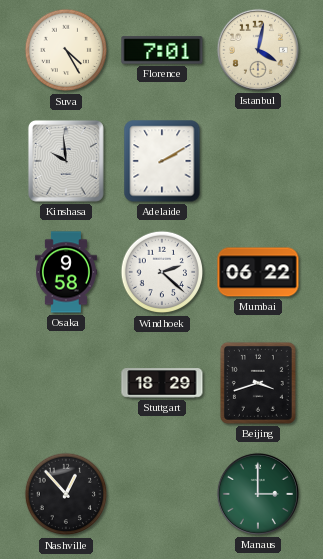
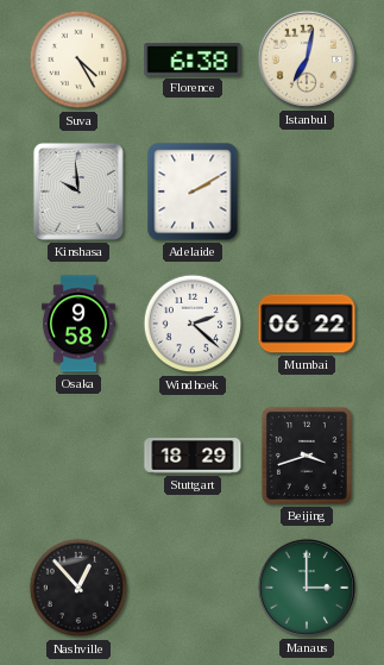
Florence: 7:01 -> 6:38 (193, 59)
Istanbul: 4:02 -> 7:02 (307, 59)
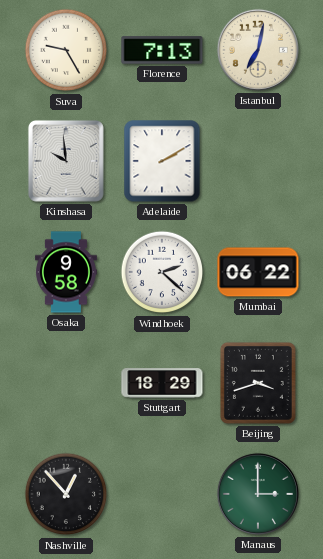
Suva: 4:25 -> 9:25 (66, 50)
Florence: 6:38 -> 7:13 (162, 50)
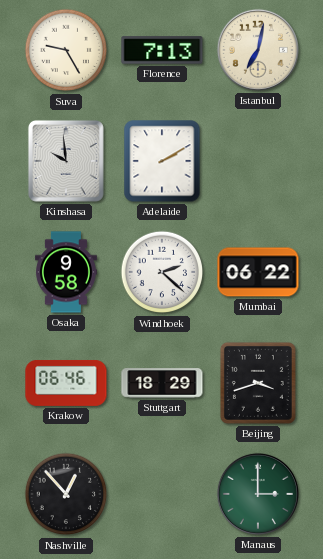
Krakow: none -> 06:46 (66, 383)
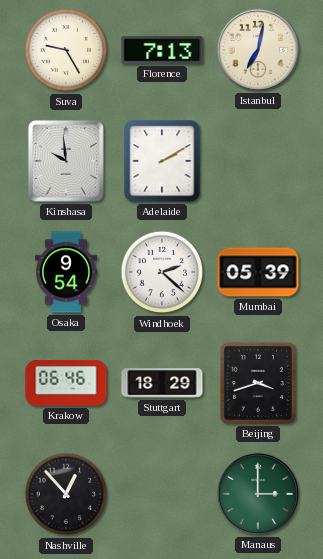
Osaka: 9:58 -> 9:54 (66, 272)
Mumbai: 06:22 -> 05:39 (258, 272)
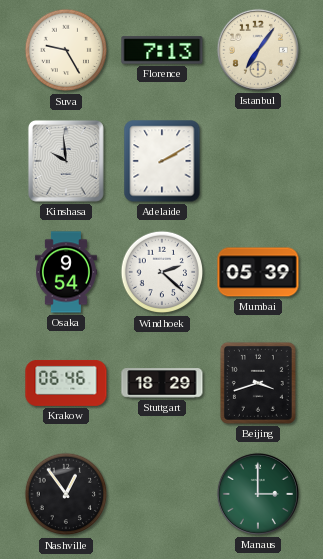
Istanbul: 7:02 -> 7:06 (258, 50)
Nashville: 12:53 -> 12:54 (66, 494)
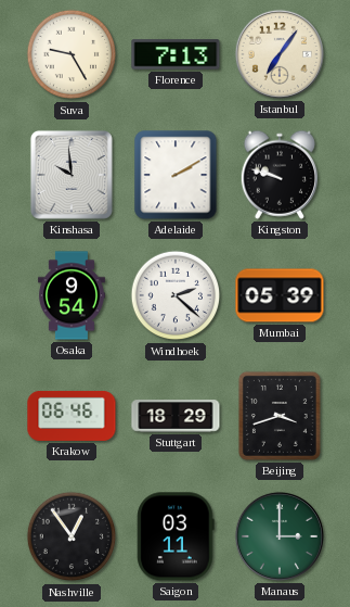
Kingston: none -> 9:48 (278, 175)
Saigon: none -> 03:11 (176, 536)
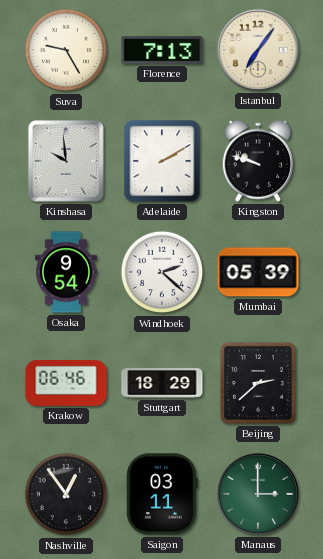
Beijing: 3:42 -> 2:38 (258, 383)
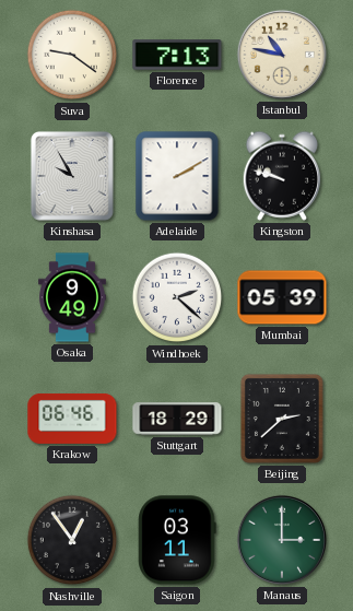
Suva: 9:25 -> 9:21 (72, 55)
Istanbul: 7:06 -> 10:47 (282, 55)
Kinshasa: 9:59 -> 9:55 (72, 176)
Osaka: 9:54 -> 9:49 (72, 297)
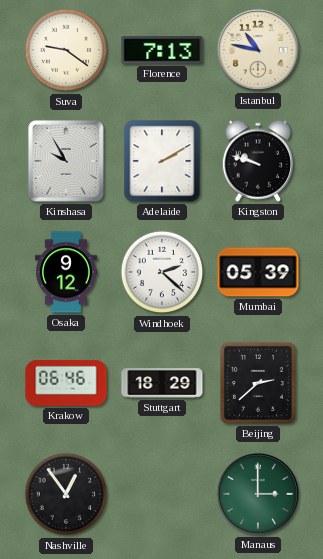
Osaka: 9:49 -> 9:12 (66, 272)
Saigon: 03:11 -> none (177, 540)
